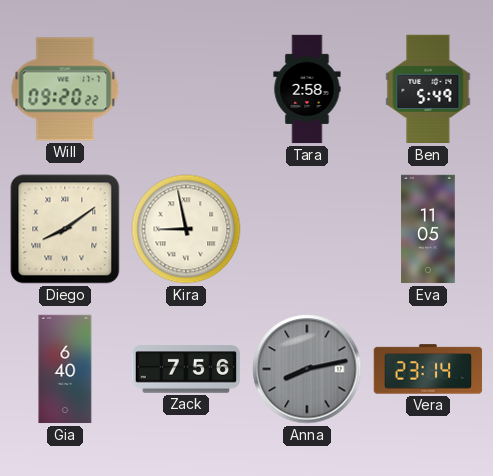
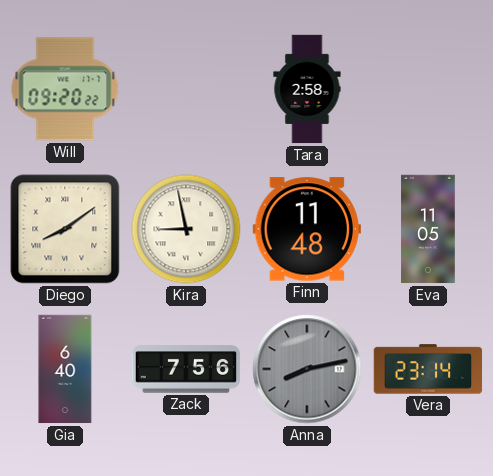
Ben: 5:49 -> none (428, 89)
Finn: none -> 11:48 (307, 229)
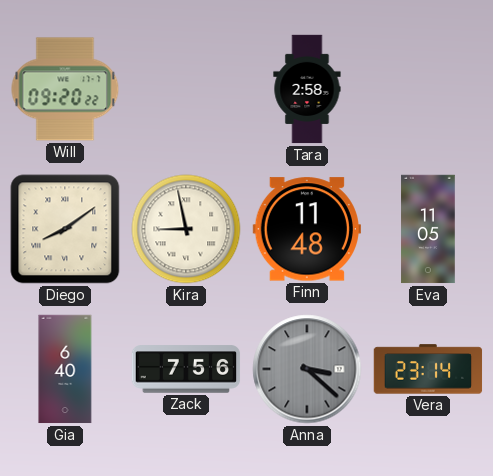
Anna: 8:13 -> 3:22 (307, 369)
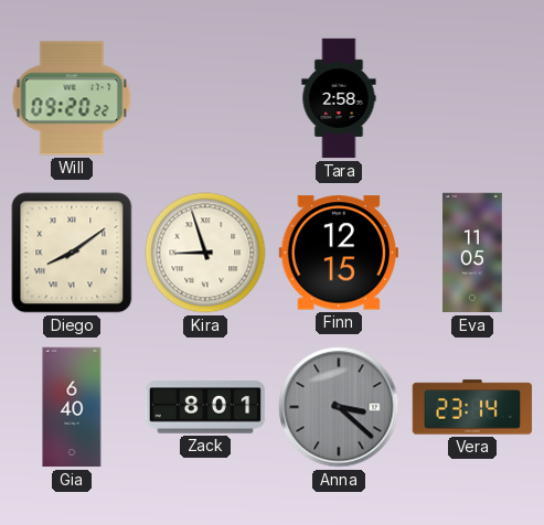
Kira: 8:58 -> 8:57 (205, 253)
Finn: 11:48 -> 12:15 (339, 253)
Zack: 7:56 -> 8:01 (205, 407)
